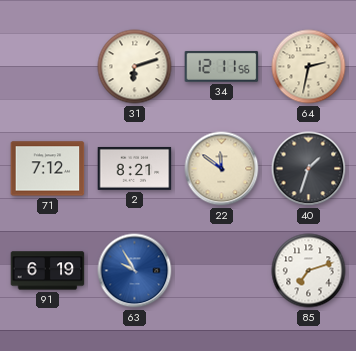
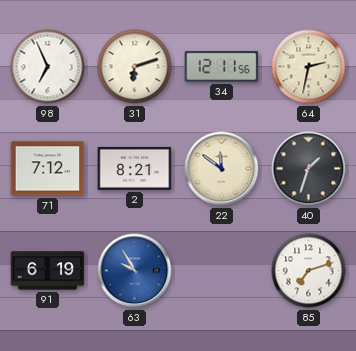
98: none -> 6:56 (48, 67)
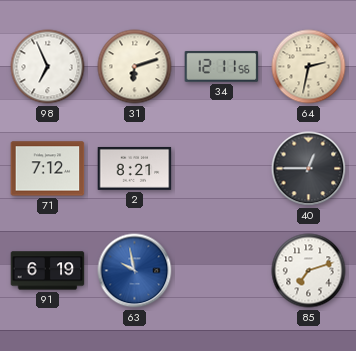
22: 11:51 -> none (222, 169)
40: 1:33 -> 12:45 (309, 169)
63: 9:55 -> 9:58 (135, 271)
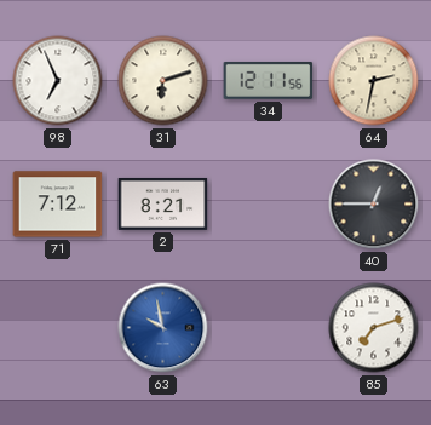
91: 6:19 -> none (48, 271)
